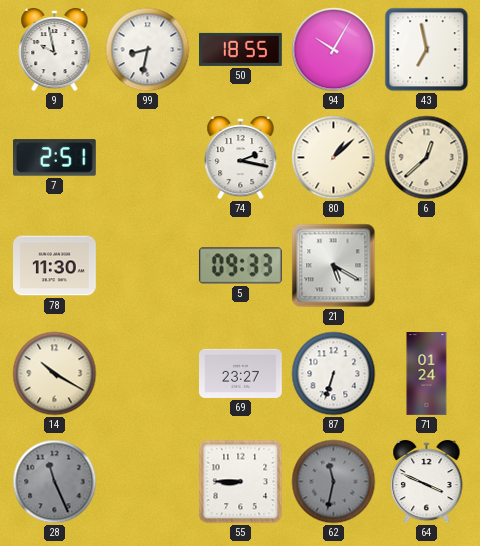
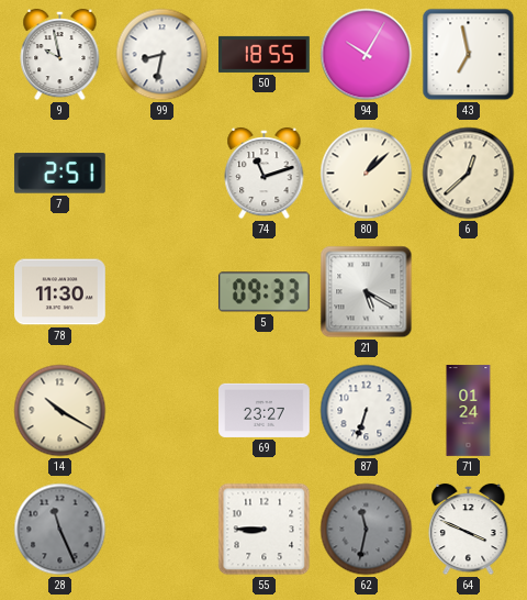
74: 2:17 -> 11:12 (265, 174)
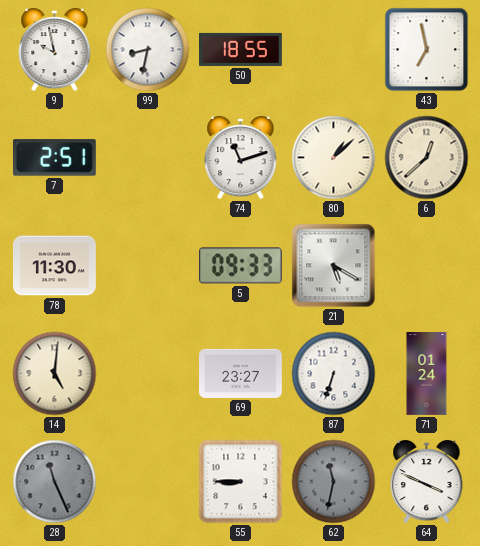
94: 10:05 -> none (367, 55)
14: 10:20 -> 5:01 (55, 374)
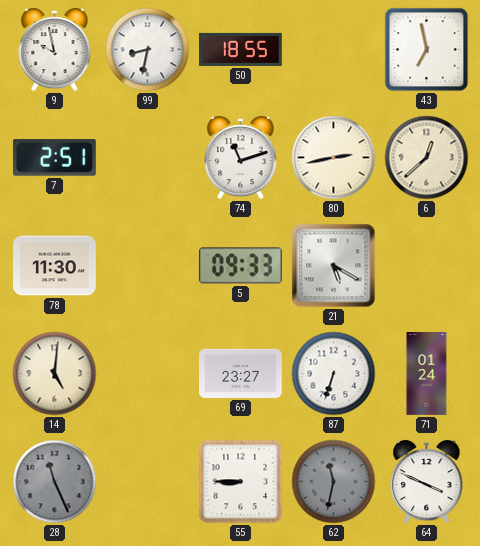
80: 1:08 -> 2:43 (334, 158)
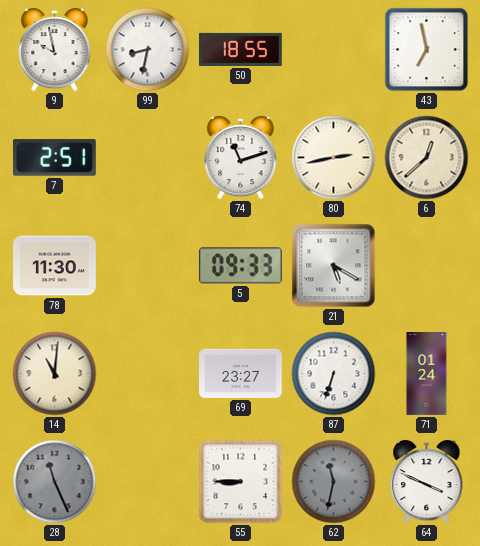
14: 5:01 -> 11:01 (55, 374)
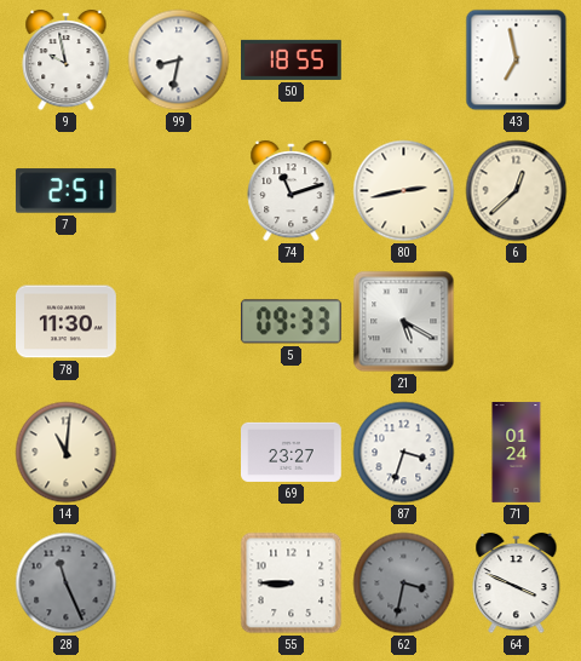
87: 6:33 -> 3:33 (404, 453)
62: 11:32 -> 3:32 (404, 584)
